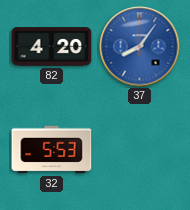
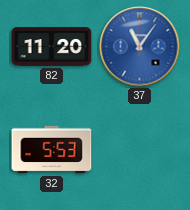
82: 4:20 -> 11:20 (52, 47)
37: 8:06 -> 11:06 (140, 47)
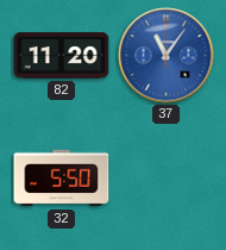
32: 5:53 -> 5:50 (62, 179)
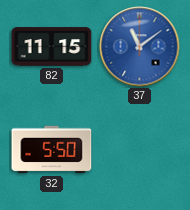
82: 11:20 -> 11:15 (52, 47)
37: 11:06 -> 11:09 (140, 47)
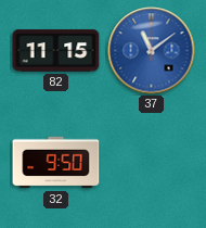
32: 5:50 -> 9:50 (56, 163)
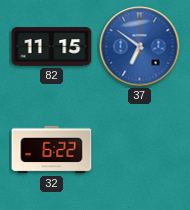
37: 11:09 -> 6:51 (140, 47)
32: 9:50 -> 6:22 (52, 150)
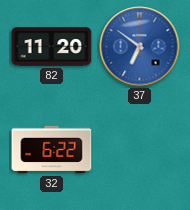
82: 11:15 -> 11:20 (52, 47)
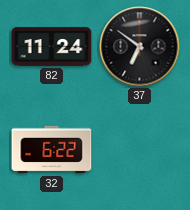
82: 11:20 -> 11:24 (52, 47)
37 dial: blue -> black (140, 47)
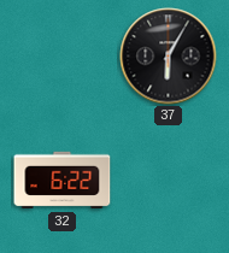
82: 11:24 -> none (52, 47)
37: 6:51 -> 6:05 (169, 57)
